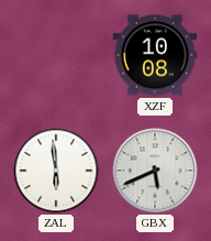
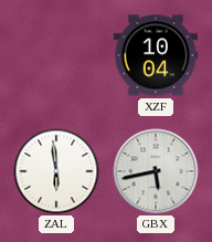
XZF: 10:08 -> 10:04 (156, 55)
GBX: 5:41 -> 5:43 (156, 171)
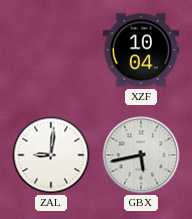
ZAL: 5:59 -> 9:01 (51, 155)
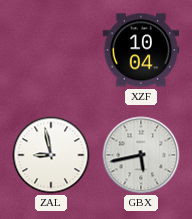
ZAL: 9:01 -> 8:58 (51, 155)
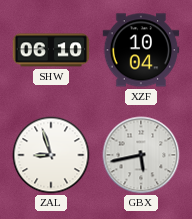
SHW: none -> 06:10 (51, 50)
ZAL: 8:58 -> 8:57 (51, 155)
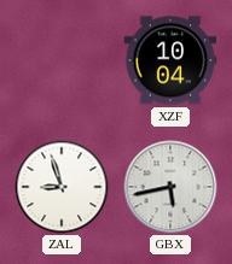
SHW: 06:10 -> none (51, 50)
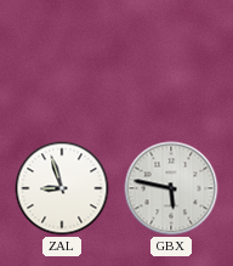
XZF: 10:04 -> none (170, 60)
GBX: 5:43 -> 5:47 (171, 188)
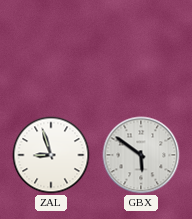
GBX: 5:47 -> 5:51 (141, 155)
